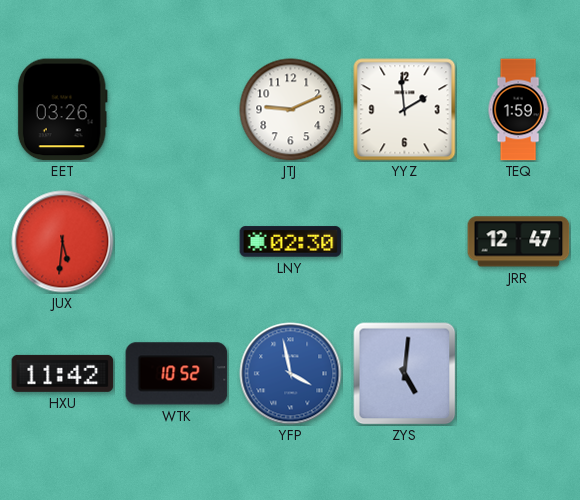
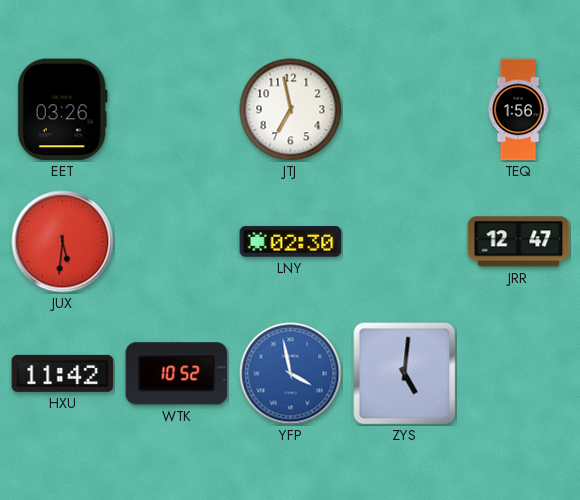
JTJ: 9:11 -> 6:58 (291, 110)
YYZ: 1:59 -> none (405, 110)
TEQ: 1:59 -> 1:56 (518, 110)
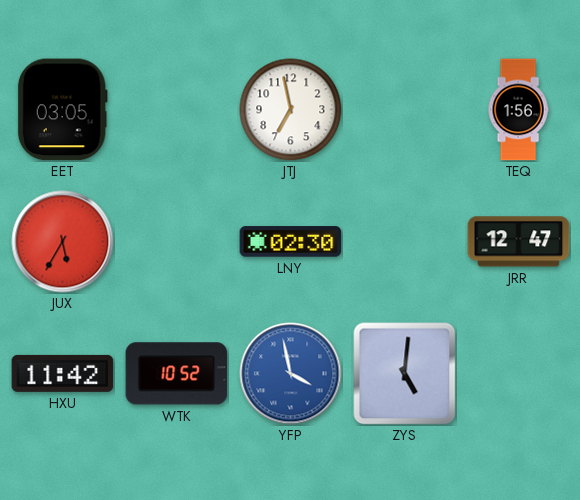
EET: 03:26 -> 03:05 (62, 110)
JUX: 5:31 -> 5:35 (63, 242)
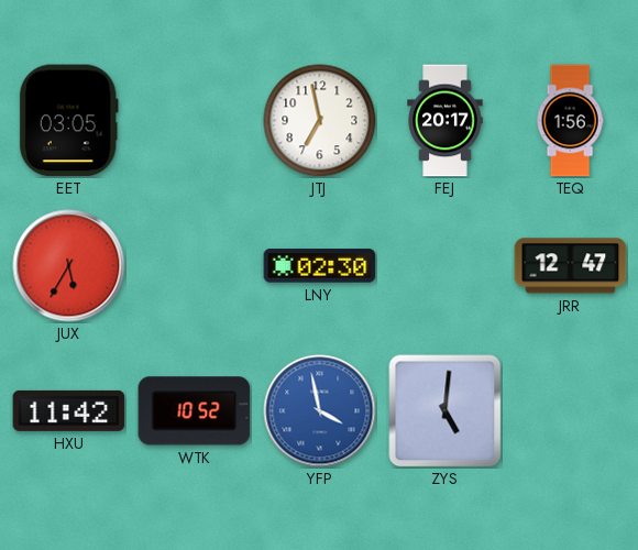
FEJ: none -> 20:17 (446, 121)
